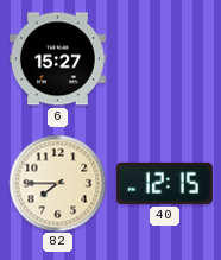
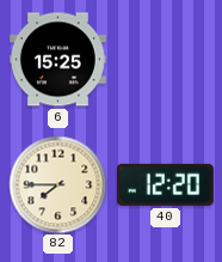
6: 15:27 -> 15:25 (57, 60)
40: 12:15 -> 12:20 (165, 184)
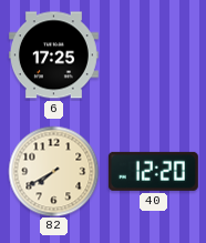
6: 15:25 -> 17:25 (53, 55)
82: 7:45 -> 7:40 (53, 171)
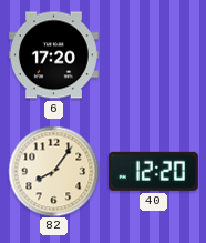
6: 17:25 -> 17:20 (53, 55)
82: 7:40 -> 8:06 (53, 171)
